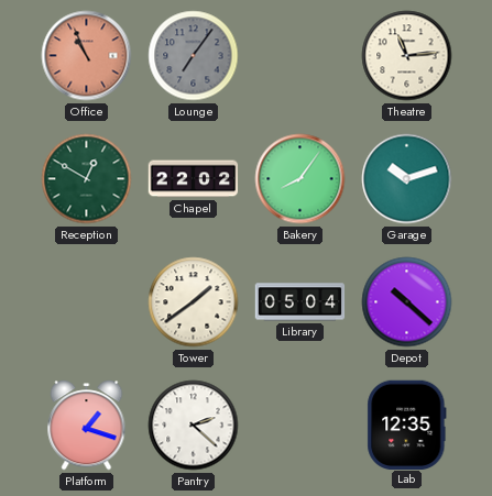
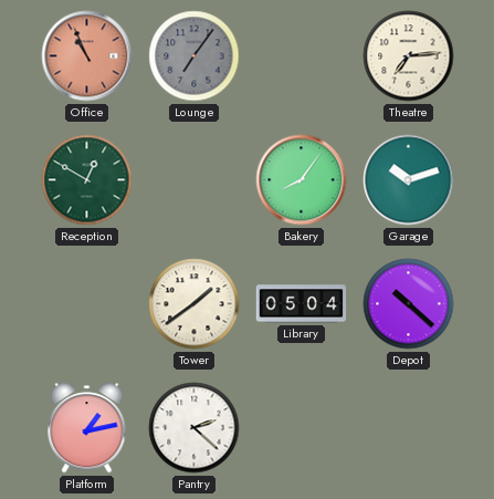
Theatre: 11:14 -> 7:14 (409, 56)
Chapel: 22:02 -> none (194, 179)
Platform: 1:18 -> 1:13 (87, 428)
Lab: 12:35 -> none (407, 425)
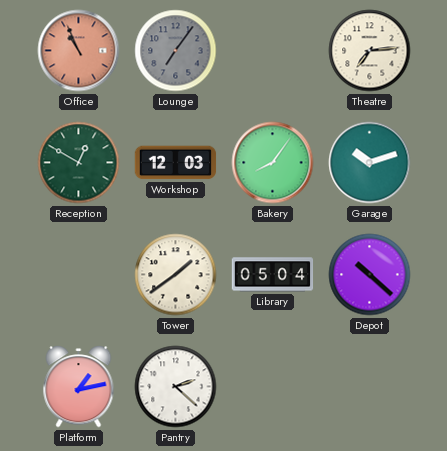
Workshop: none -> 12:03 (176, 163)
